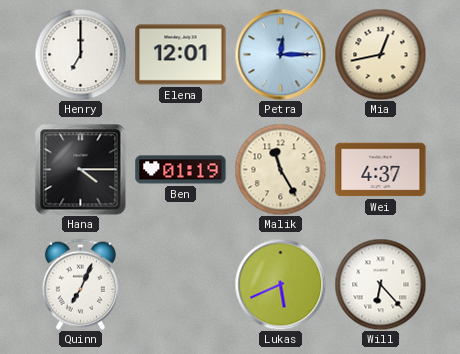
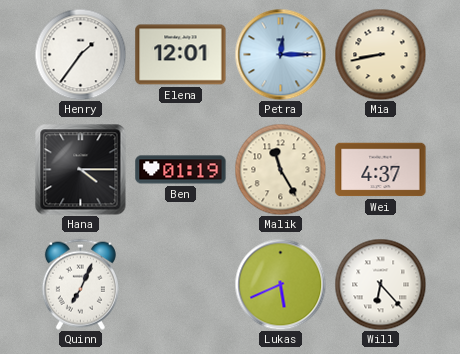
Henry: 7:00 -> 1:36 (80, 54)
Mia: 12:43 -> 8:43 (380, 54)
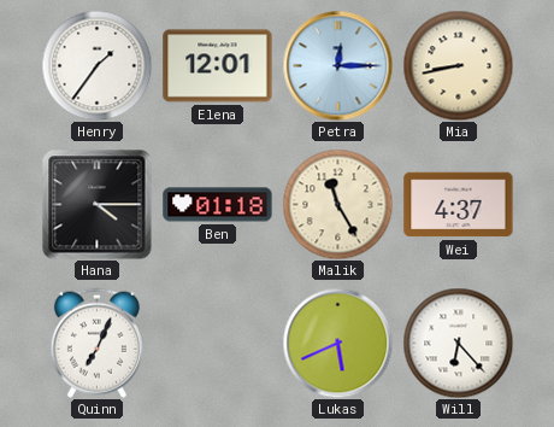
Ben: 01:19 -> 01:18 (218, 205)
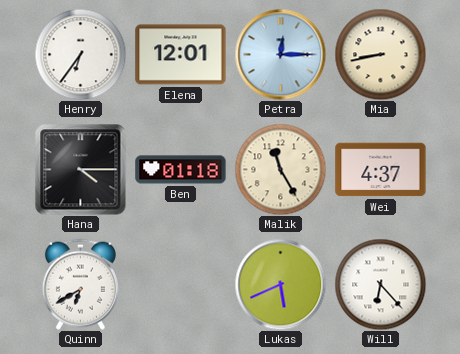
Henry: 1:36 -> 6:36 (80, 54)
Quinn: 7:04 -> 6:40 (80, 284)
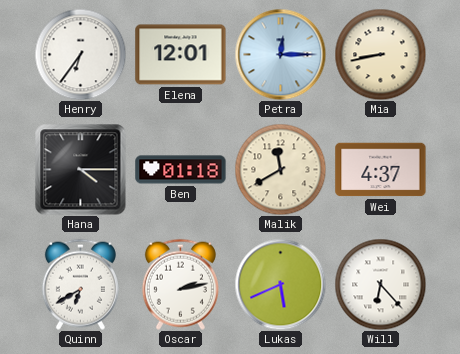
Malik: 11:25 -> 11:40 (280, 169)
Oscar: none -> 2:13 (180, 284)
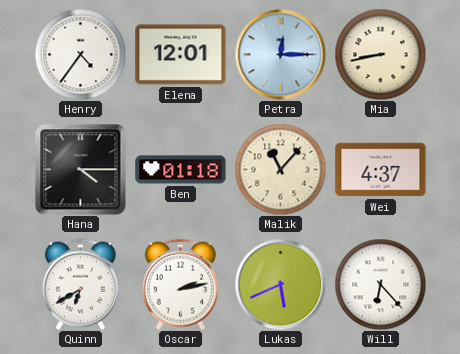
Henry: 6:36 -> 4:36 (80, 54)
Malik: 11:40 -> 11:07 (280, 169)
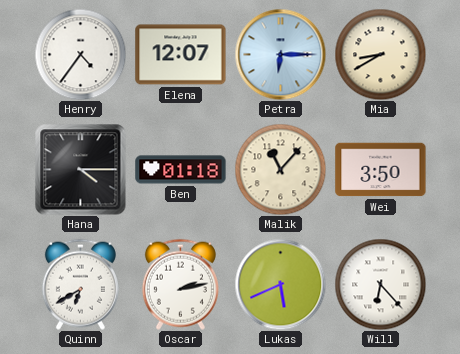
Elena: 12:01 -> 12:07 (181, 55)
Petra: 12:15 -> 6:15 (280, 54)
Mia: 8:43 -> 8:40 (380, 54)
Wei: 4:37 -> 3:50 (381, 170)
